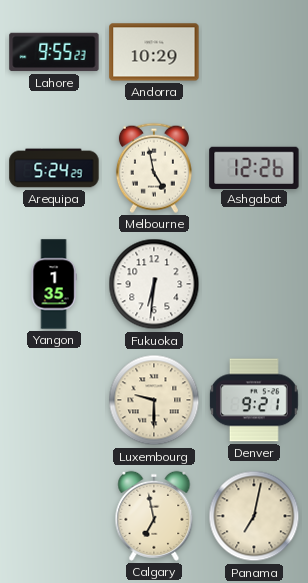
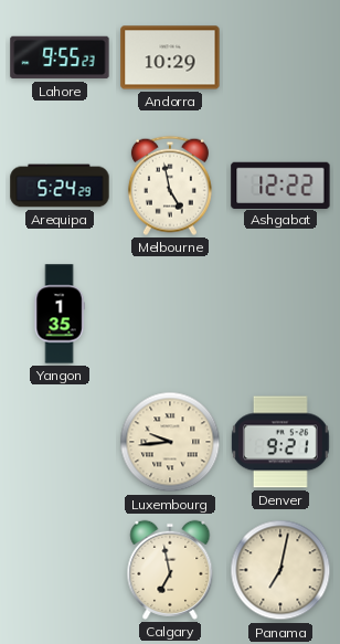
Ashgabat: 12:26 -> 12:22 (280, 184)
Fukuoka: 6:31 -> none (154, 284)
Luxembourg: 9:30 -> 9:44 (170, 442)
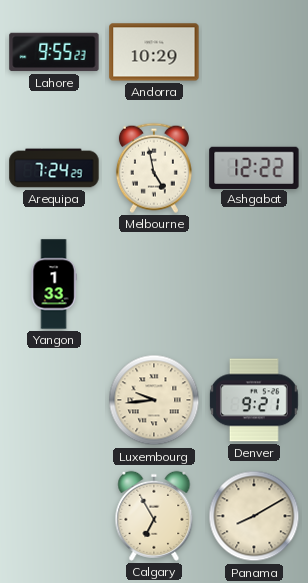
Arequipa: 5:24 -> 7:24 (54, 168)
Yangon: 1:35 -> 1:33 (54, 284)
Calgary: 6:58 -> 6:55 (154, 516)
Panama: 7:02 -> 8:10 (254, 516)
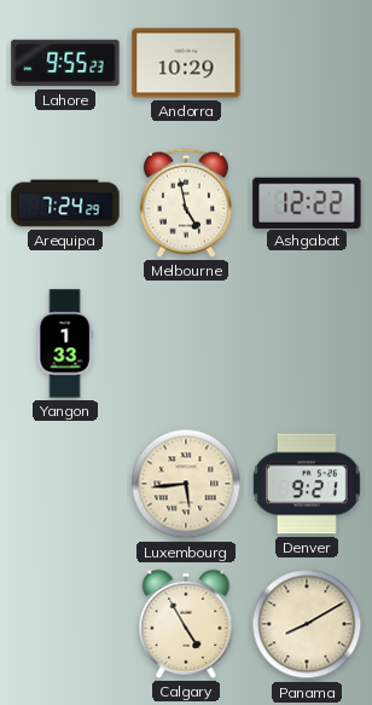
Luxembourg: 9:44 -> 5:44 (186, 484)
Calgary: 6:55 -> 4:55 (186, 624)
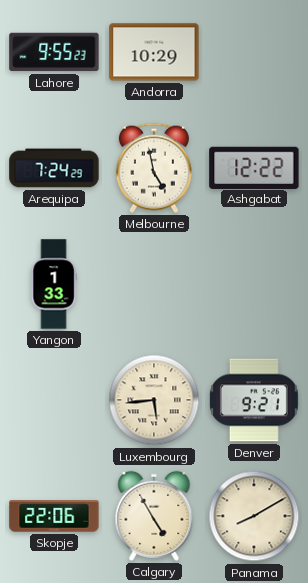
Skopje: none -> 22:06 (54, 516)
